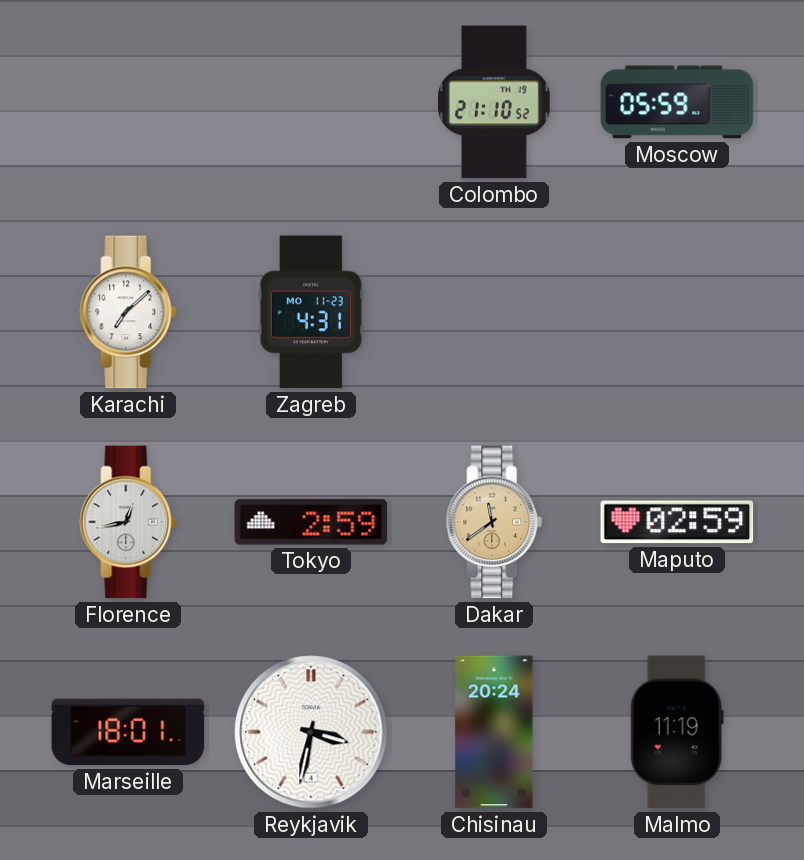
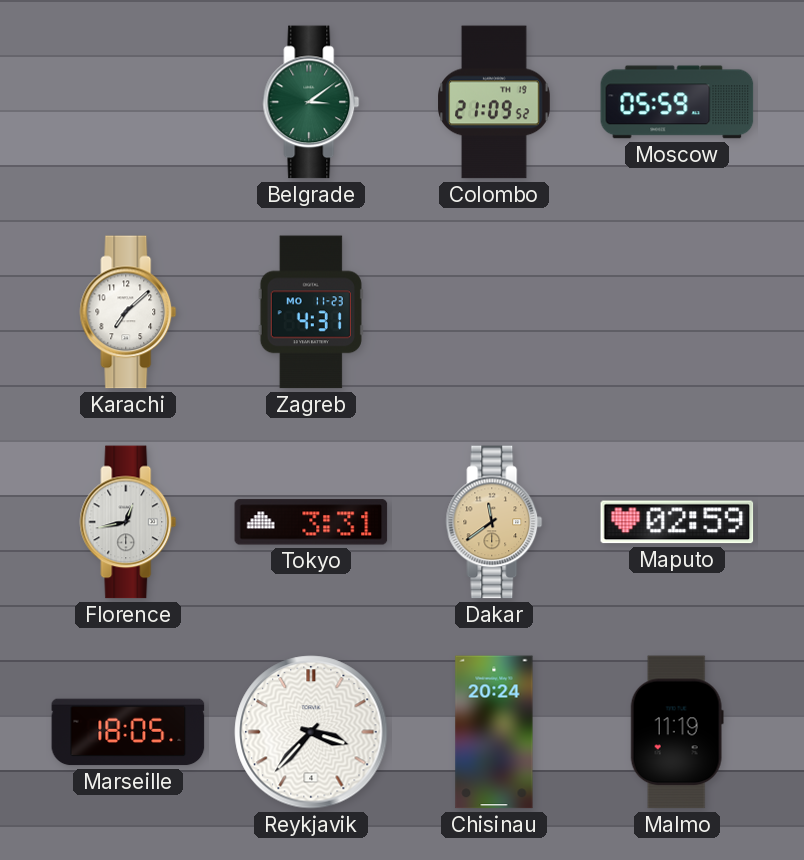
Belgrade: none -> 3:09 (311, 102)
Colombo: 21:10 -> 21:09 (494, 102)
Tokyo: 2:59 -> 3:31 (311, 522)
Marseille: 18:01 -> 18:05 (128, 732)
Reykjavik: 3:32 -> 3:37 (311, 732)
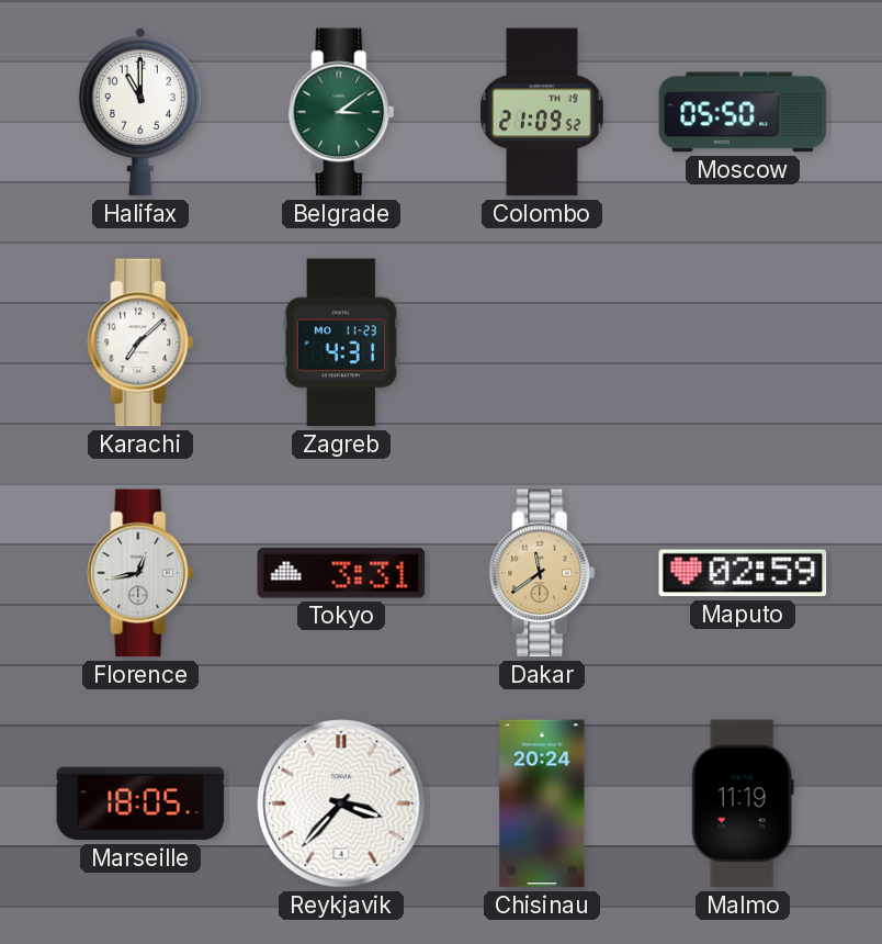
Halifax: none -> 11:00 (140, 112)
Moscow: 05:59 -> 05:50 (743, 112)
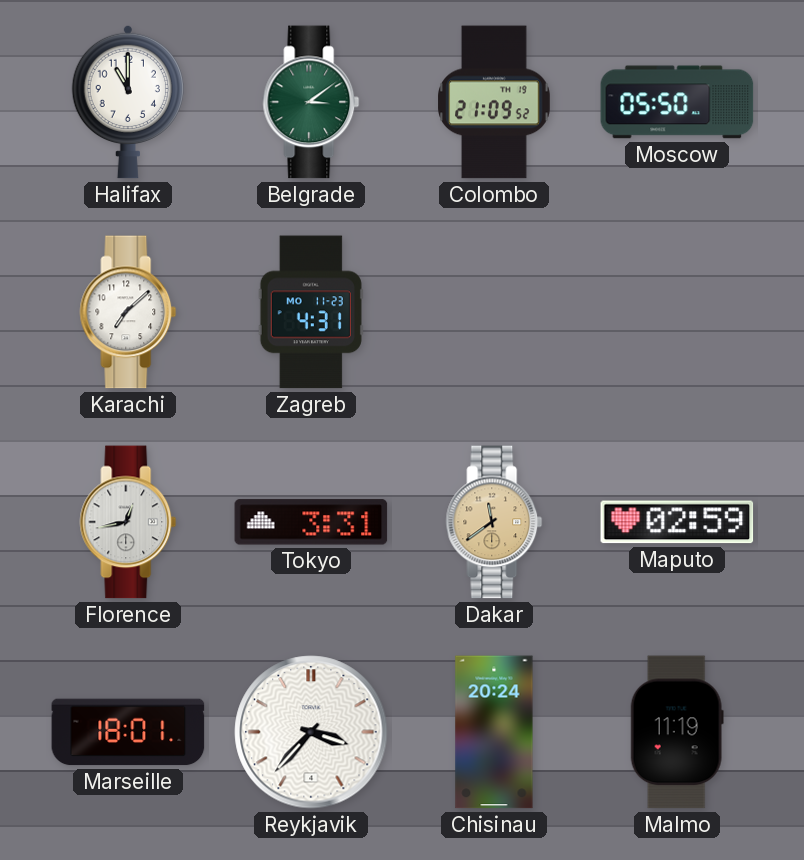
Marseille: 18:05 -> 18:01 (128, 732)
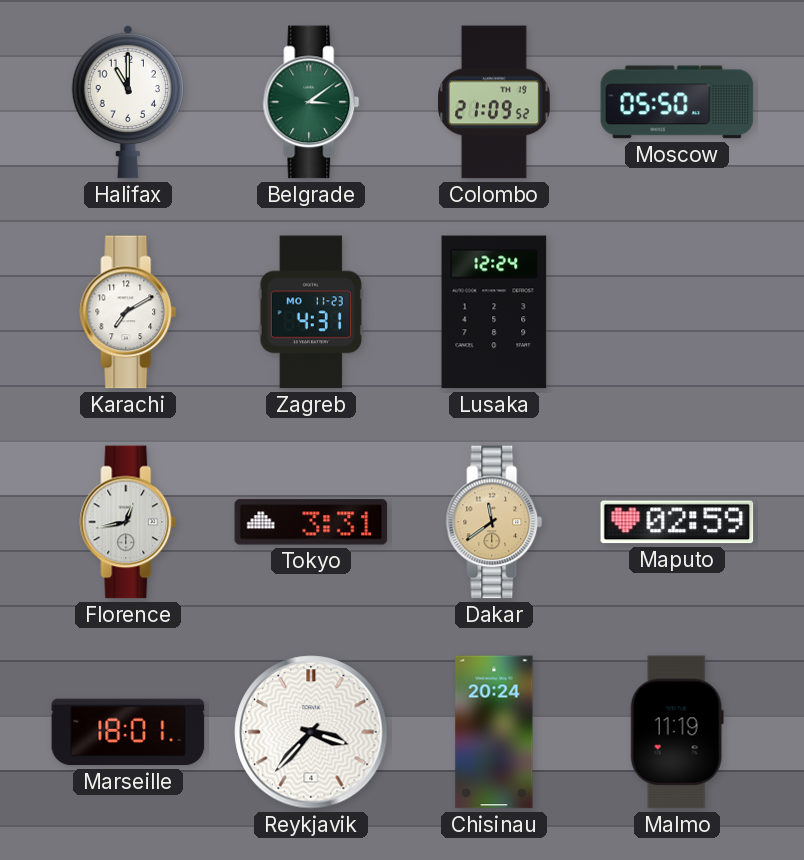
Karachi: 7:08 -> 7:10 (128, 312)
Lusaka: none -> 12:24 (494, 312)
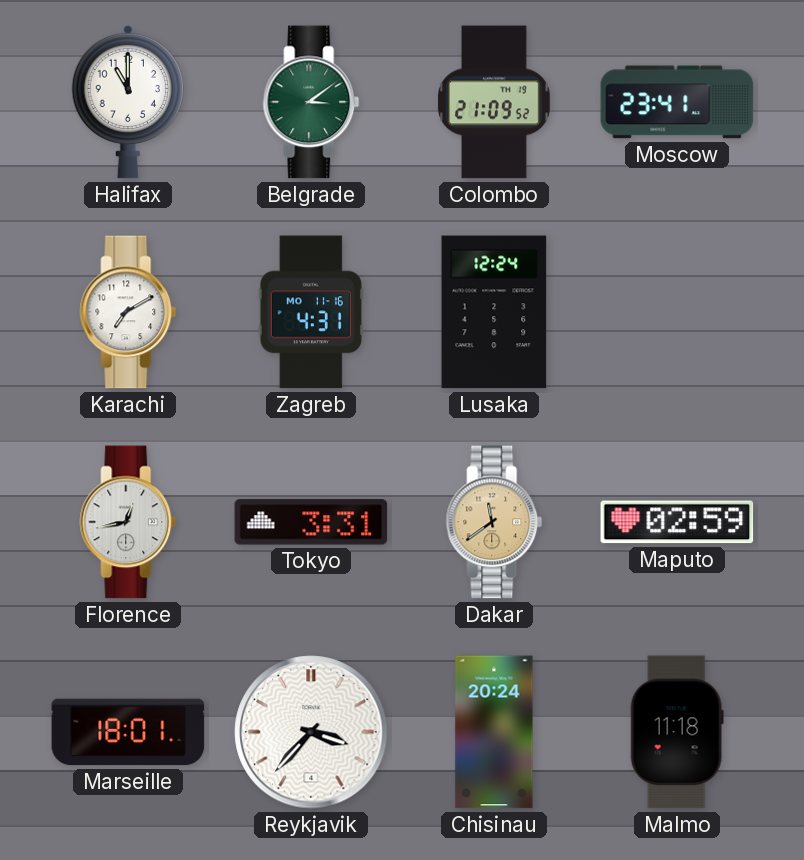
Moscow: 05:50 -> 23:41 (677, 102)
Zagreb date: MO 11-23 -> MO 11-16 (311, 312)
Malmo: 11:19 -> 11:18 (677, 732)
